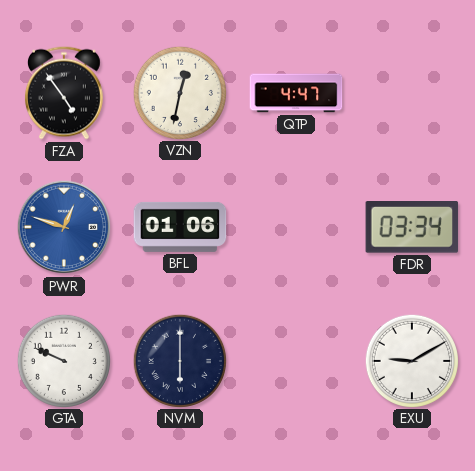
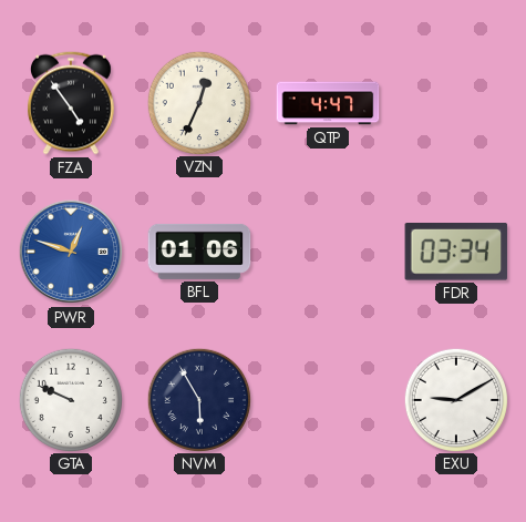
VZN: 12:32 -> 12:34 (198, 102)
NVM: 6:00 -> 5:55 (198, 399)
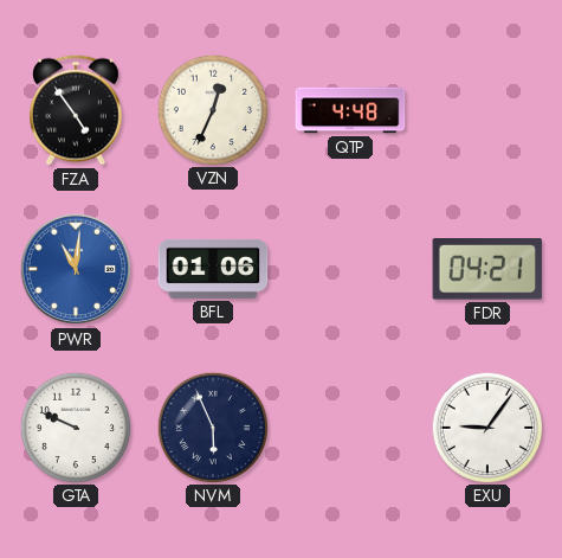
QTP: 4:47 -> 4:48 (350, 110)
PWR: 12:48 -> 11:01 (76, 269)
FDR: 03:34 -> 04:21 (487, 269)
NVM: 5:55 -> 5:56 (212, 426)
EXU: 9:10 -> 9:06 (486, 426)
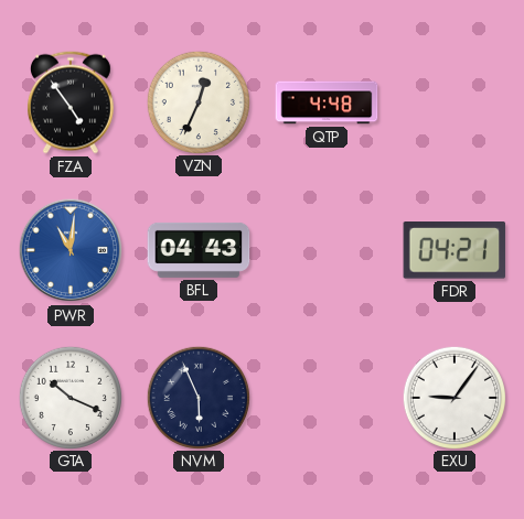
BFL: 01:06 -> 04:43 (199, 250)
GTA: 9:49 -> 10:19 (69, 397)
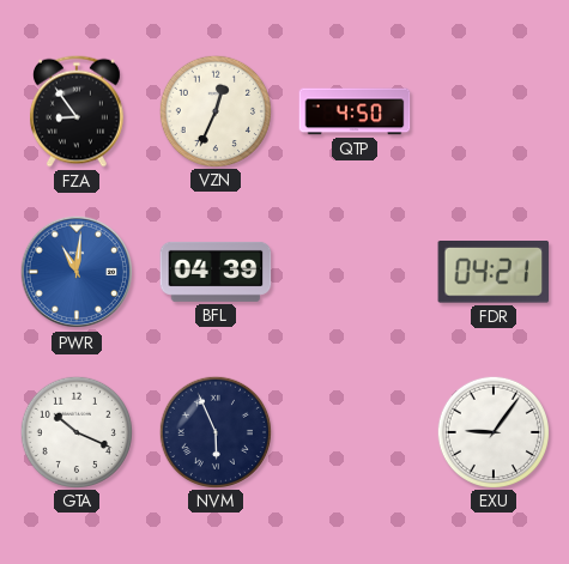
FZA: 4:54 -> 8:54 (77, 111)
QTP: 4:48 -> 4:50 (355, 111)
BFL: 04:43 -> 04:39 (216, 272)
